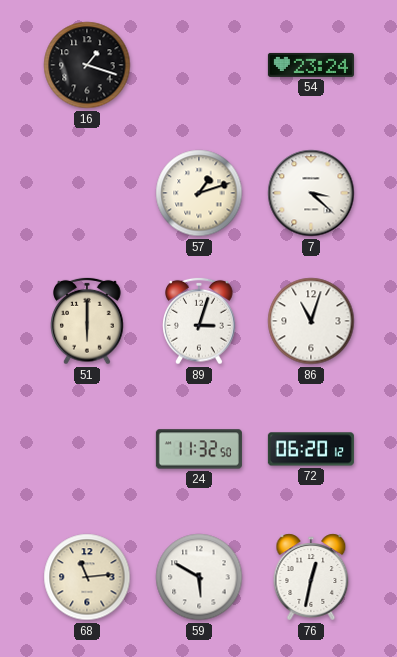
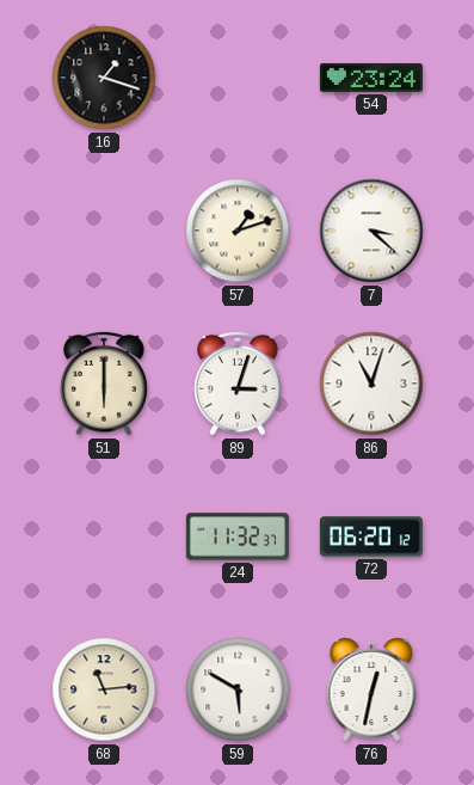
24: 11:32:50 -> 11:32:37 (238, 536)
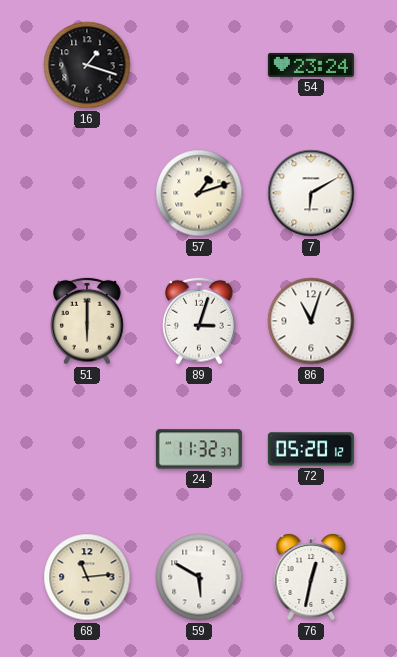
7: 3:22 -> 6:10 (311, 193)
72: 06:20 -> 05:20 (311, 449)
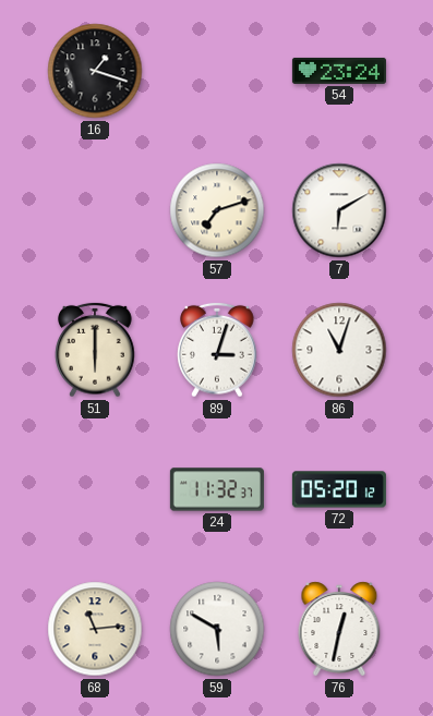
57: 1:12 -> 7:12 (217, 210)
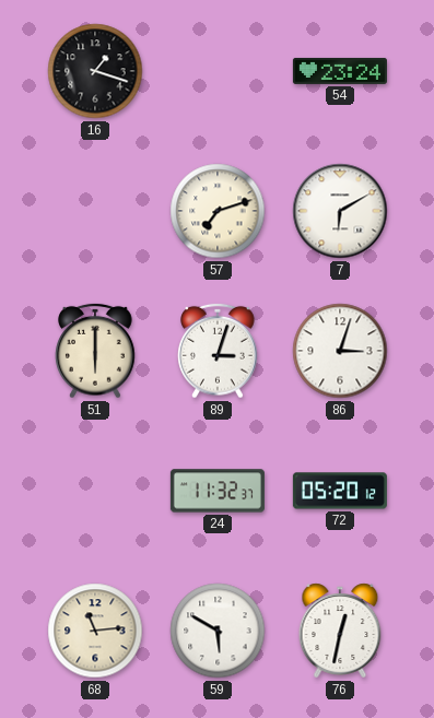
86: 11:03 -> 3:03 (340, 351)
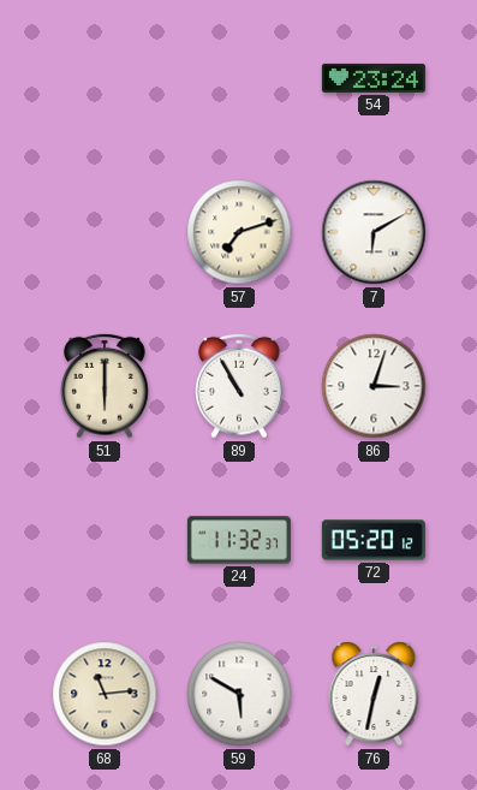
16: 1:18 -> none (95, 71)
89: 3:03 -> 10:55 (239, 386)
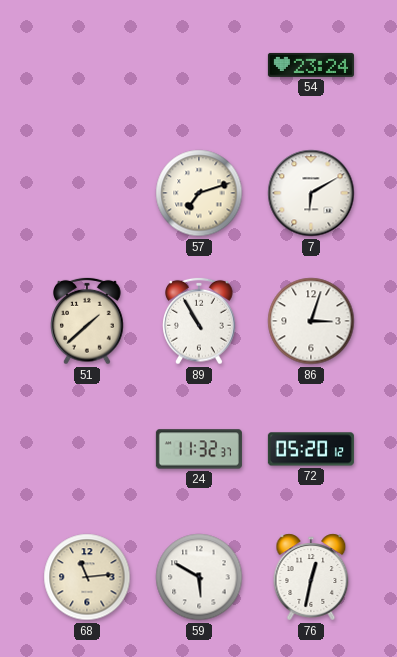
51: 6:00 -> 1:38 (87, 321)
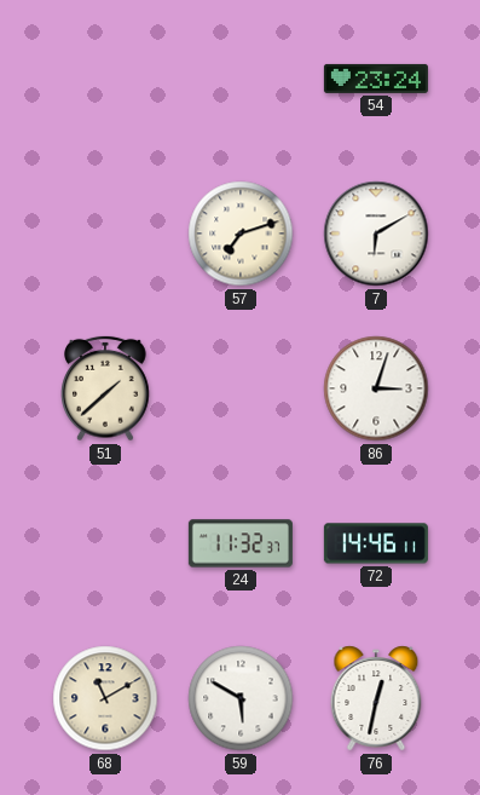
89: 10:55 -> none (199, 321)
72: 05:20 -> 14:46 (376, 543)
68: 11:14 -> 11:10 (105, 698)
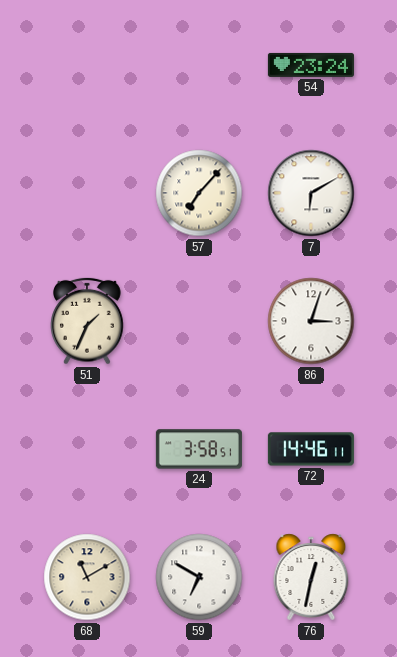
57: 7:12 -> 7:07 (199, 193)
51: 1:38 -> 1:34 (87, 321)
24: 11:32 -> 3:58 (199, 449)
59: 5:50 -> 6:50 (199, 577)
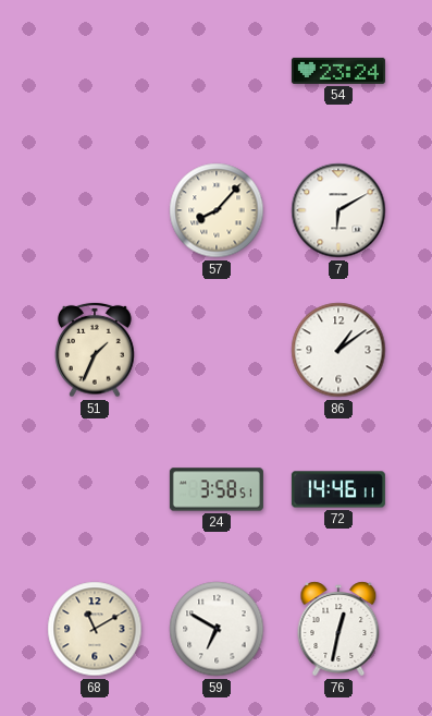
57: 7:07 -> 8:07 (217, 210)
86: 3:03 -> 1:09 (338, 350)
